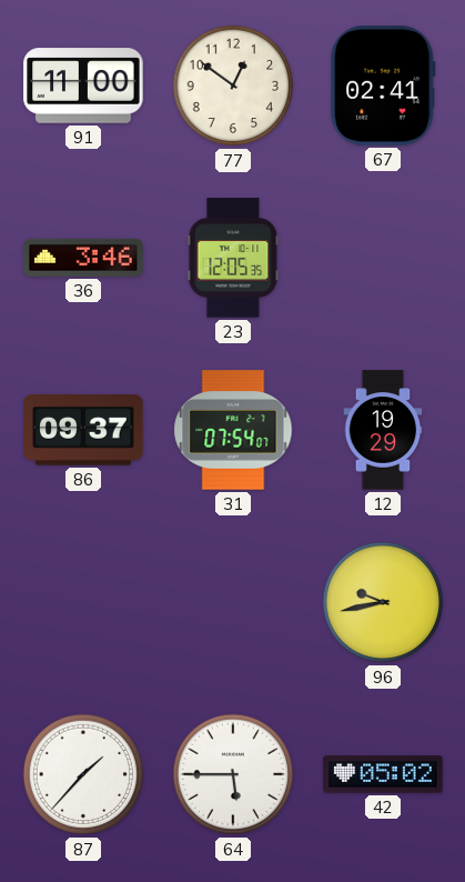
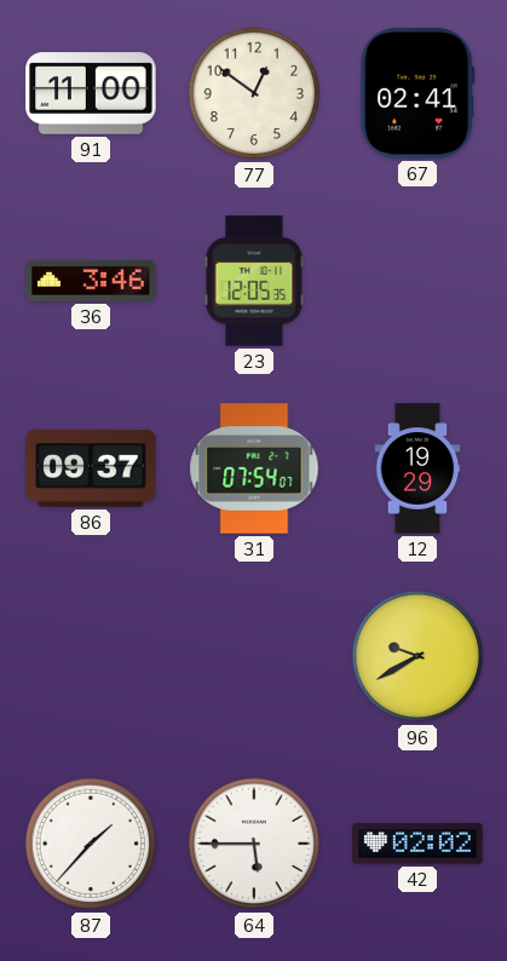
96: 9:43 -> 9:40 (417, 656)
42: 05:02 -> 02:02 (417, 844)
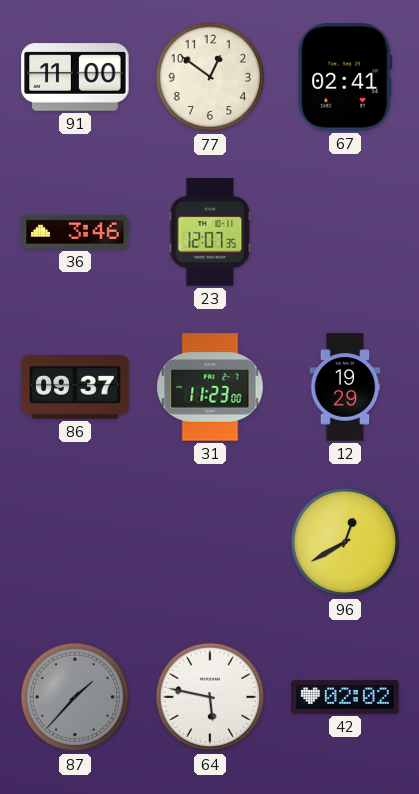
23: 12:05 -> 12:07 (210, 232)
31: 07:54 -> 11:23 (210, 387)
96: 9:40 -> 12:40 (345, 542)
87 dial: white -> grey (75, 697)
64: 5:45 -> 5:47 (210, 697)
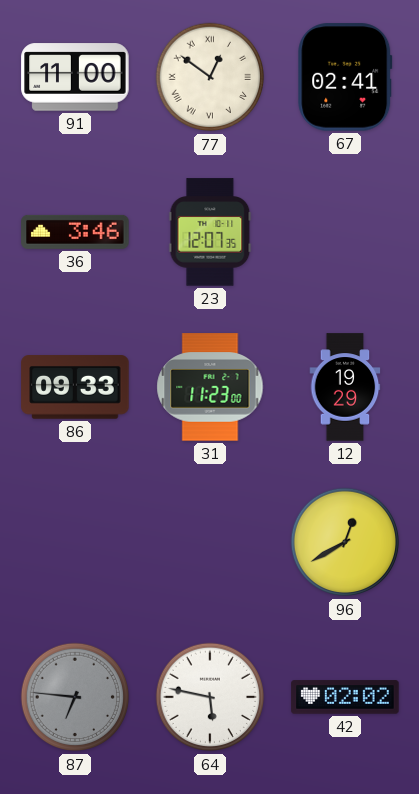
77 numerals: Arabic -> Roman (210, 77)
86: 09:37 -> 09:33 (75, 387)
87: 1:37 -> 6:46 (75, 697)
